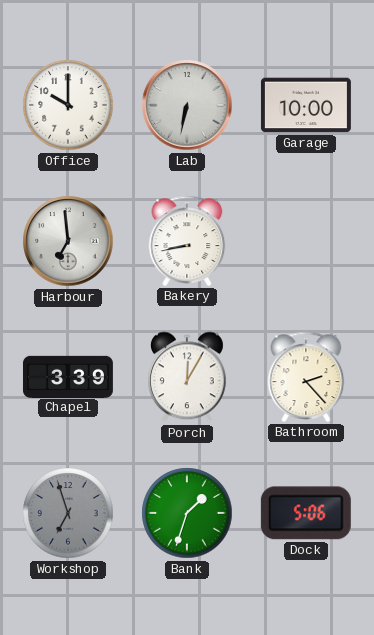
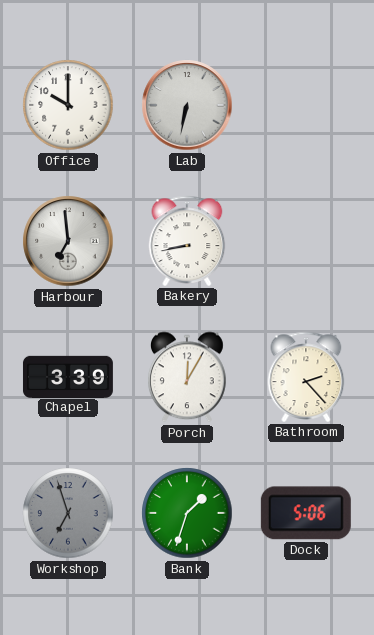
Garage: 10:00 -> none (306, 105)
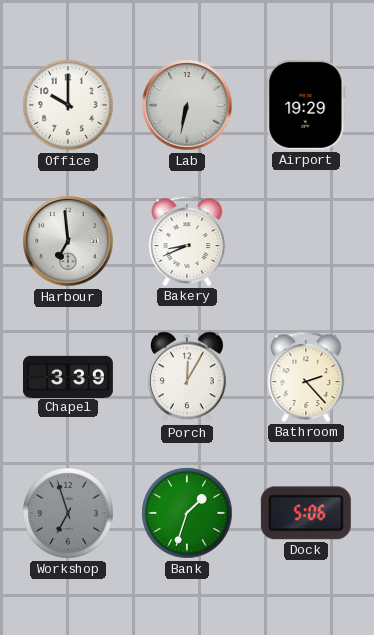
Airport: none -> 19:29 (306, 105)
Bakery: 8:43 -> 8:41 (187, 241)
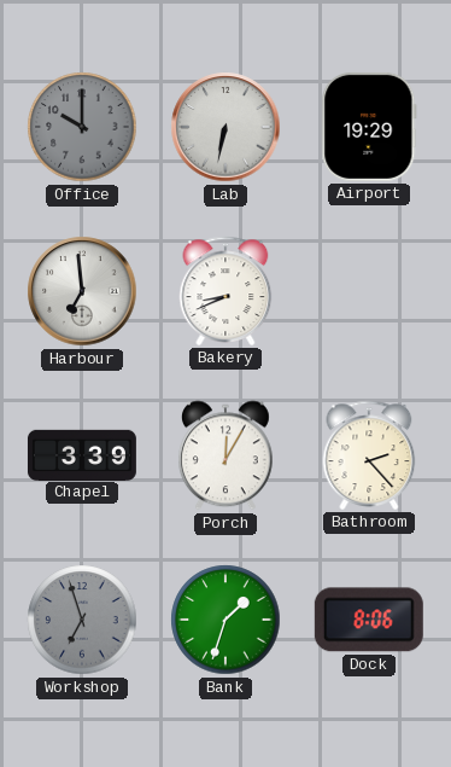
Office dial: white -> grey (82, 127)
Dock: 5:06 -> 8:06 (369, 620)
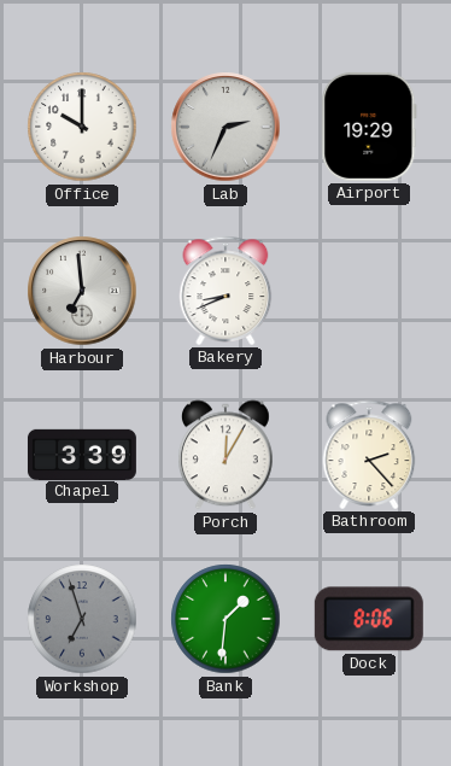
Office dial: grey -> white (82, 127)
Lab: 6:32 -> 2:34 (225, 127)
Bank: 1:33 -> 1:31 (225, 619)
